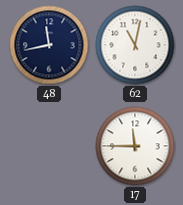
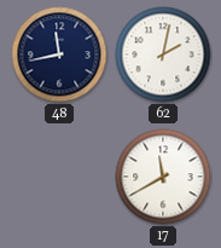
62: 11:02 -> 2:02 (163, 54)
17: 11:45 -> 11:40 (163, 177)
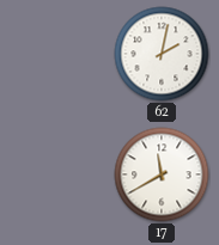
48: 11:43 -> none (59, 54)
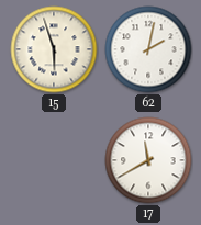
15: none -> 5:57 (54, 49)
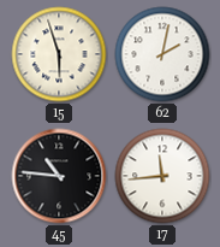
45: none -> 10:46 (59, 176)
17: 11:40 -> 11:44 (162, 176)
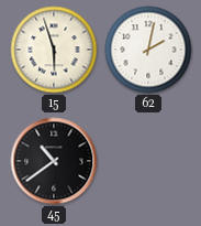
45: 10:46 -> 10:39 (54, 161)
17: 11:44 -> none (162, 176)
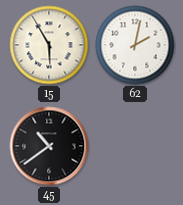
15: 5:57 -> 5:55 (49, 45)
